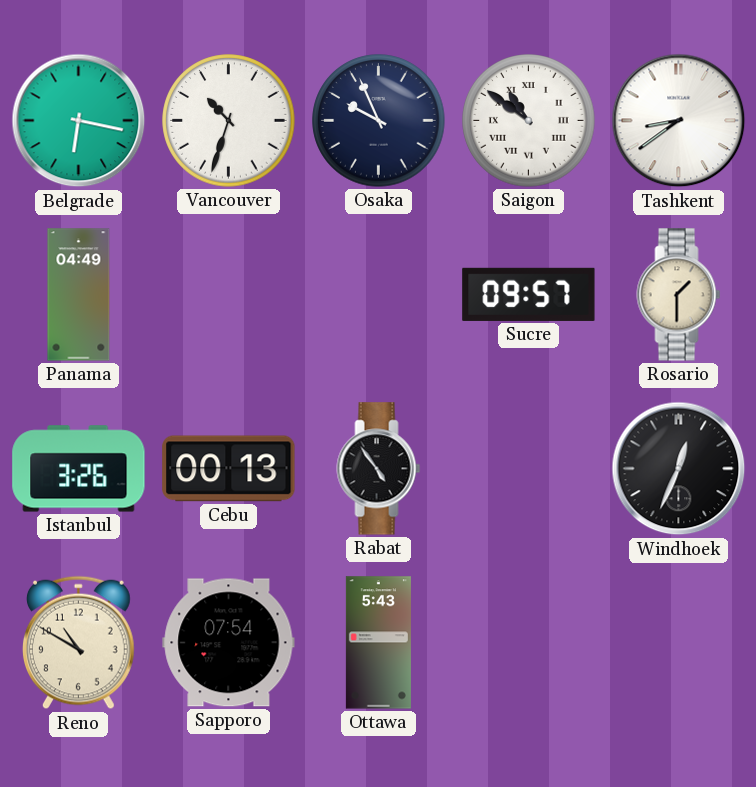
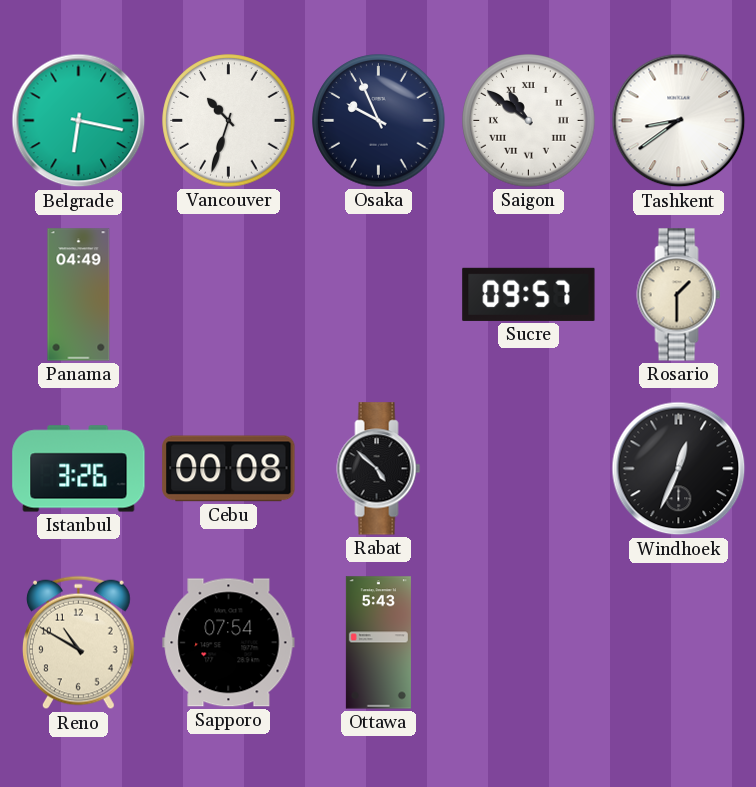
Cebu: 00:13 -> 00:08 (229, 469)
Rabat: 4:54 -> 4:52 (379, 469)
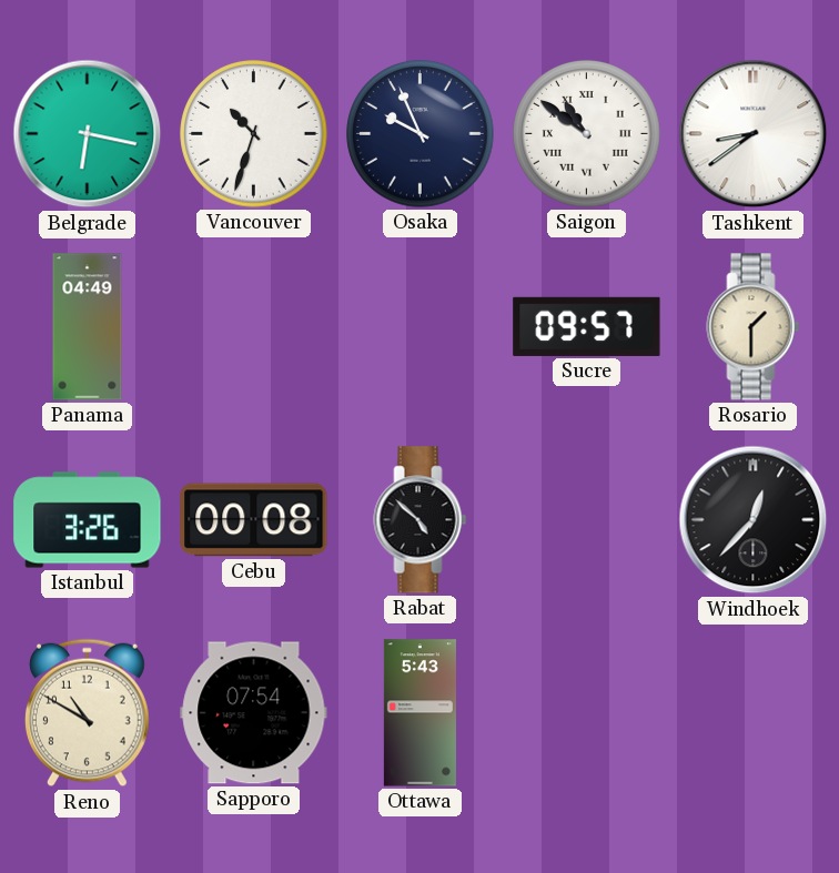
Windhoek: 12:34 -> 12:37 (754, 520)
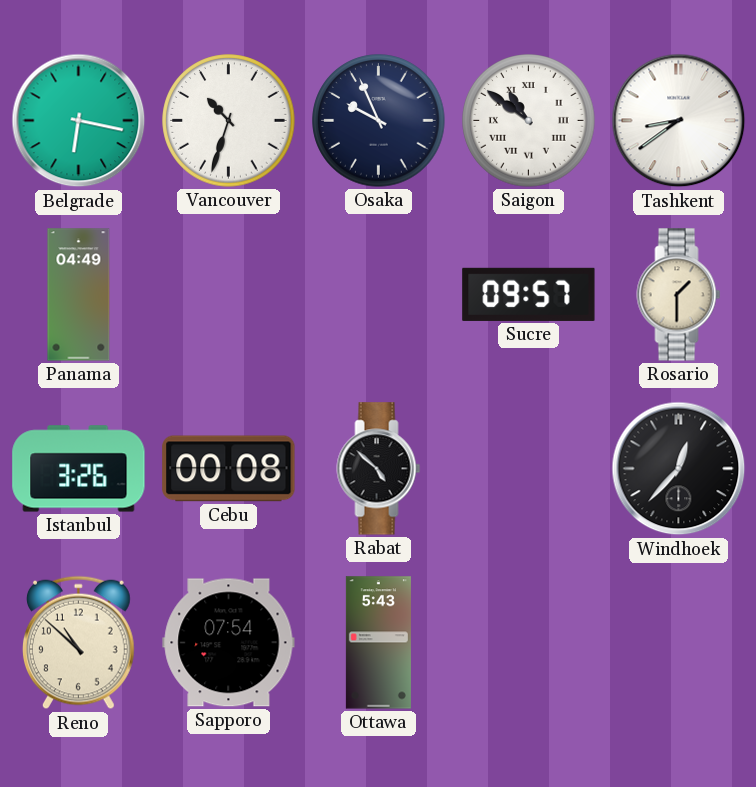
Reno: 10:50 -> 10:52 (78, 643)
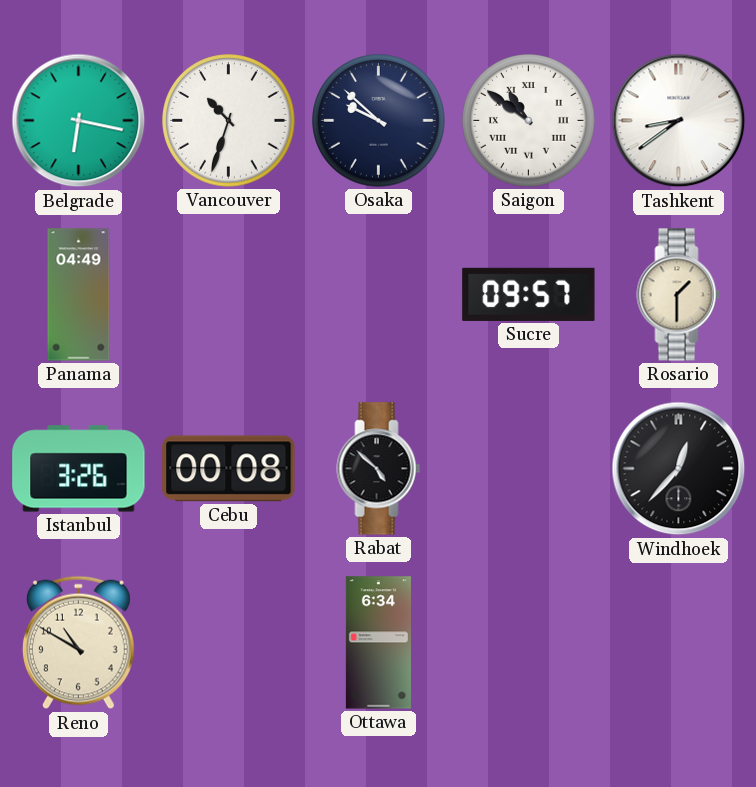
Osaka: 9:56 -> 9:52 (379, 121)
Reno: 10:52 -> 10:50 (78, 643)
Sapporo: 07:54 -> none (229, 643)
Ottawa: 5:43 -> 6:34 (378, 643)
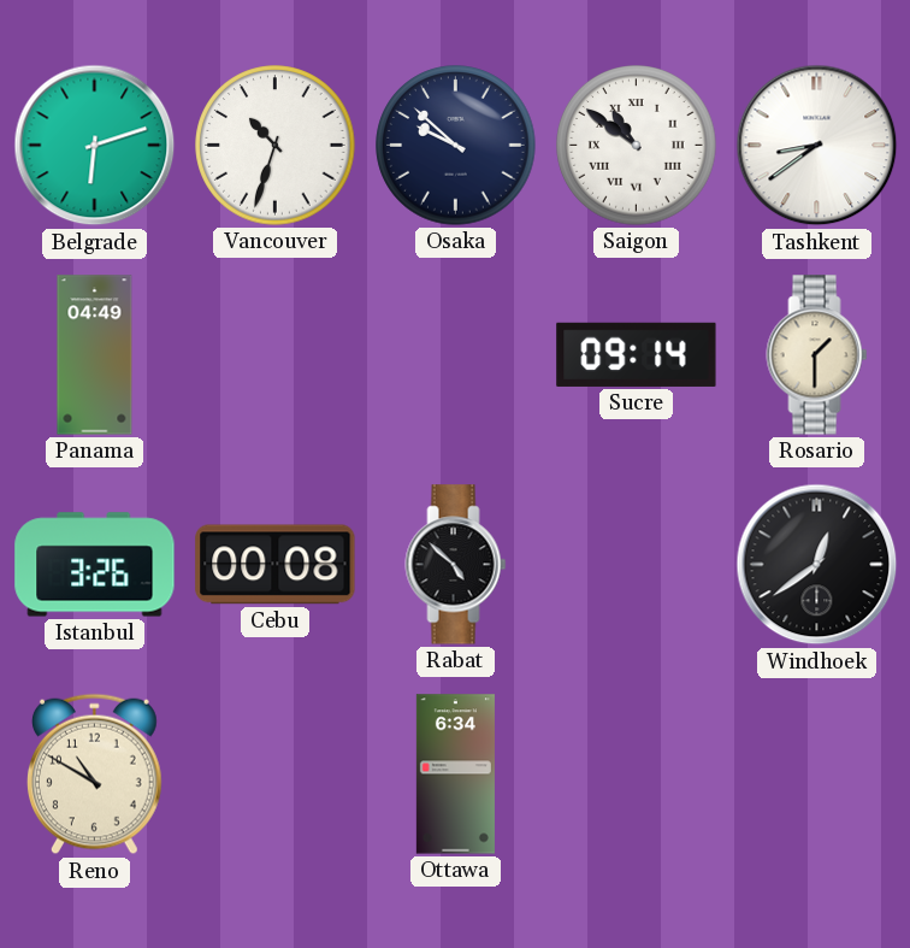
Belgrade: 6:17 -> 6:12 (95, 146)
Sucre: 09:57 -> 09:14 (637, 354)
Windhoek: 12:37 -> 12:39 (817, 565)
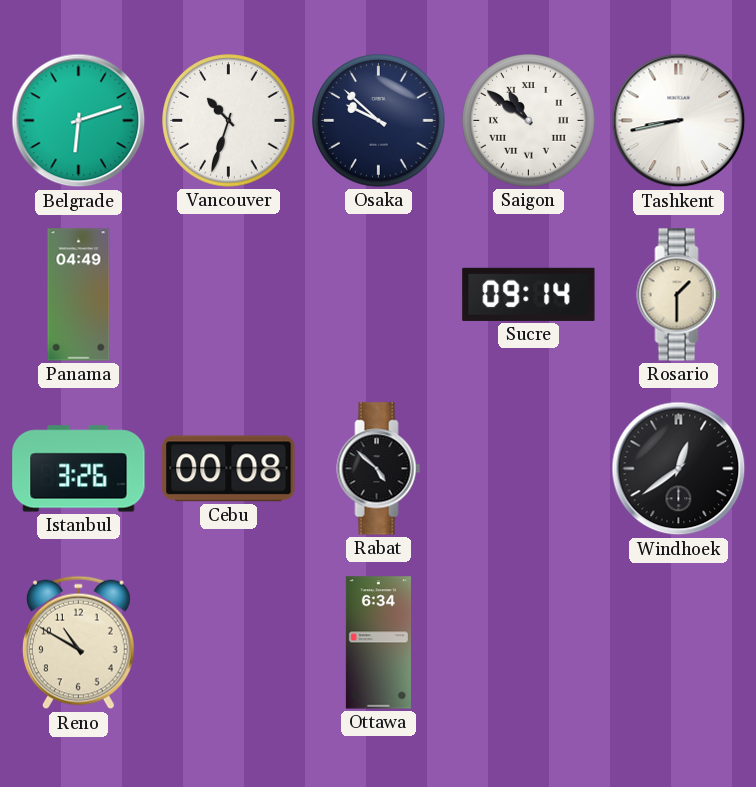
Tashkent: 8:39 -> 8:43 (679, 121)
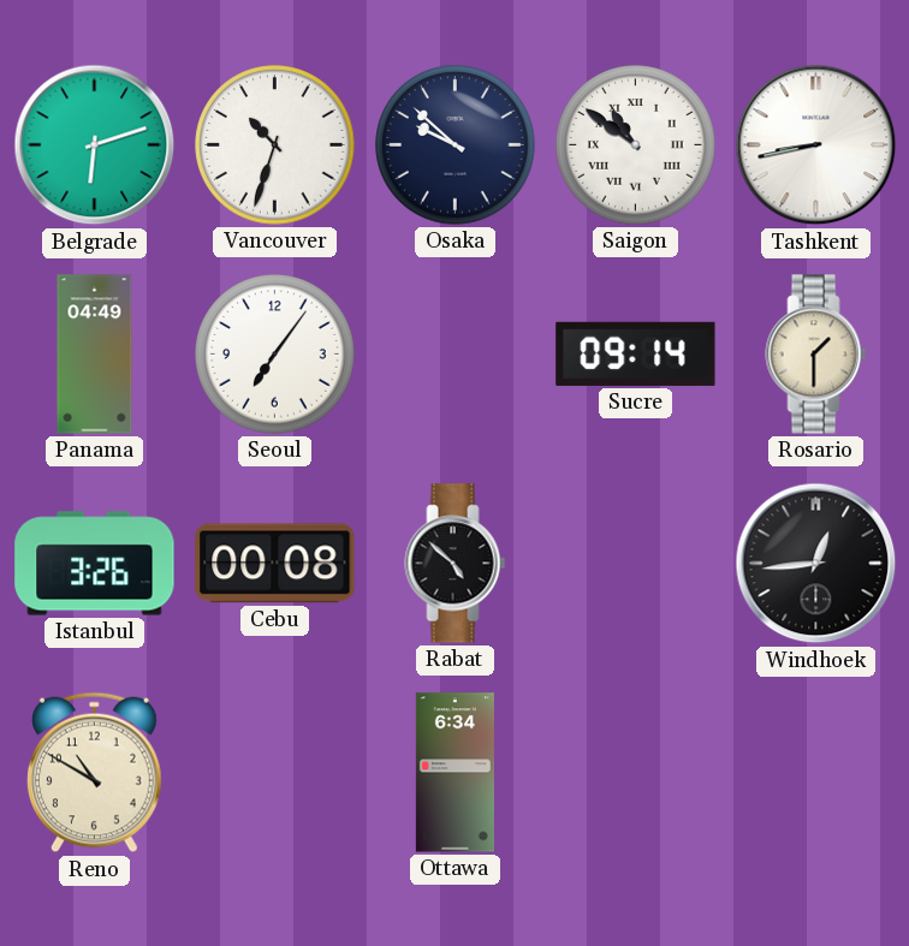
Seoul: none -> 7:06 (275, 355)
Windhoek: 12:39 -> 12:44 (816, 564)
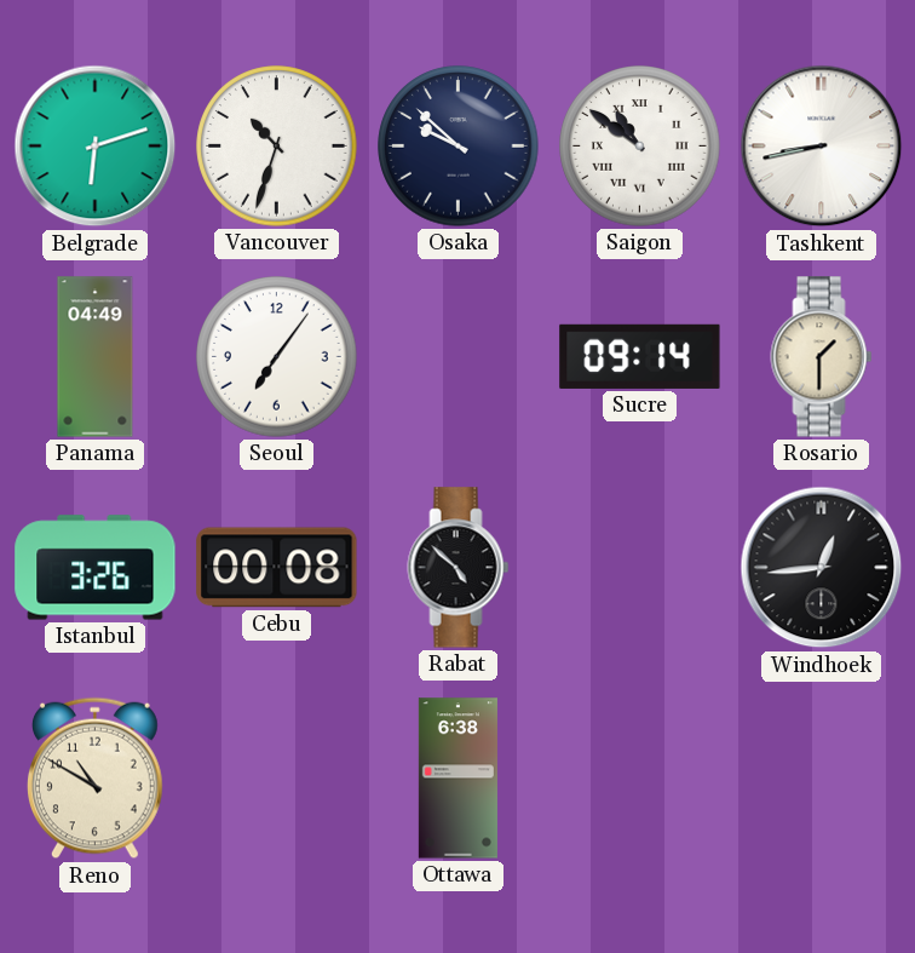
Ottawa: 6:34 -> 6:38 (457, 779)
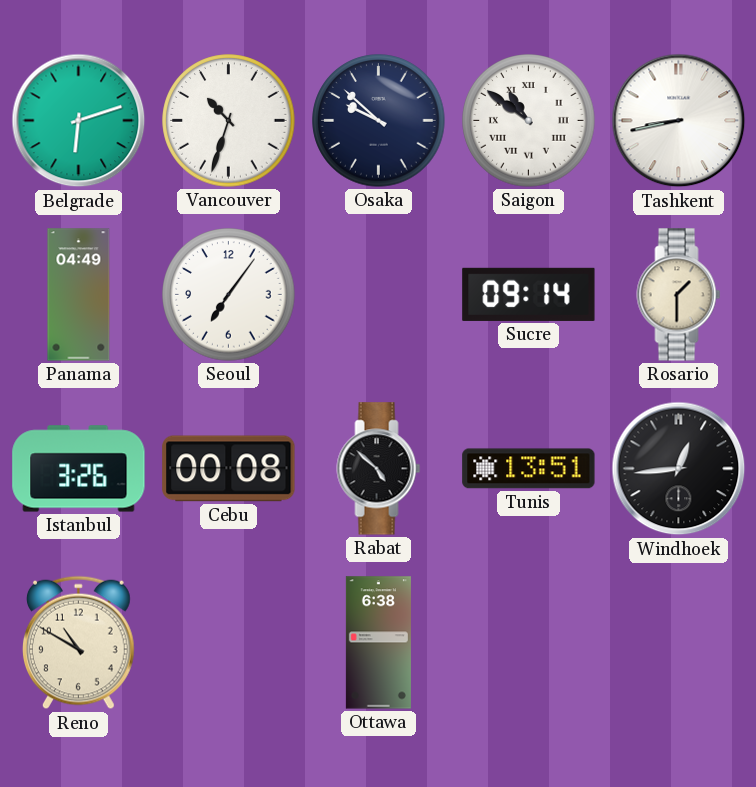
Tunis: none -> 13:51 (529, 469)
